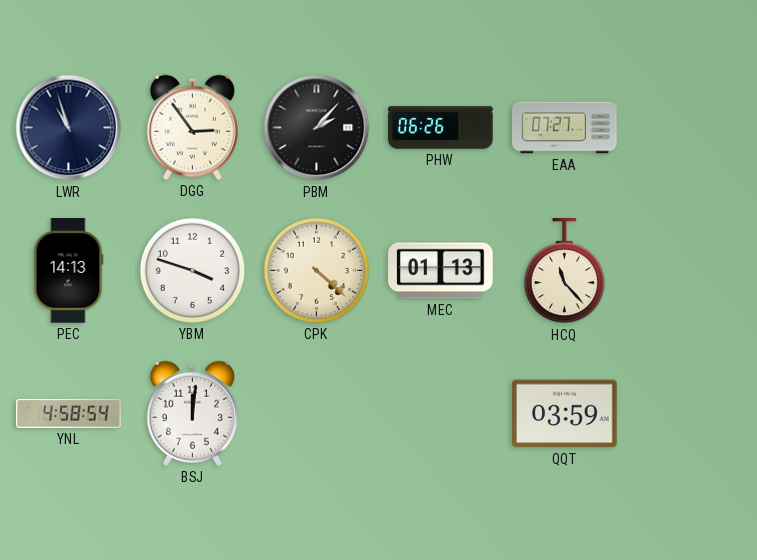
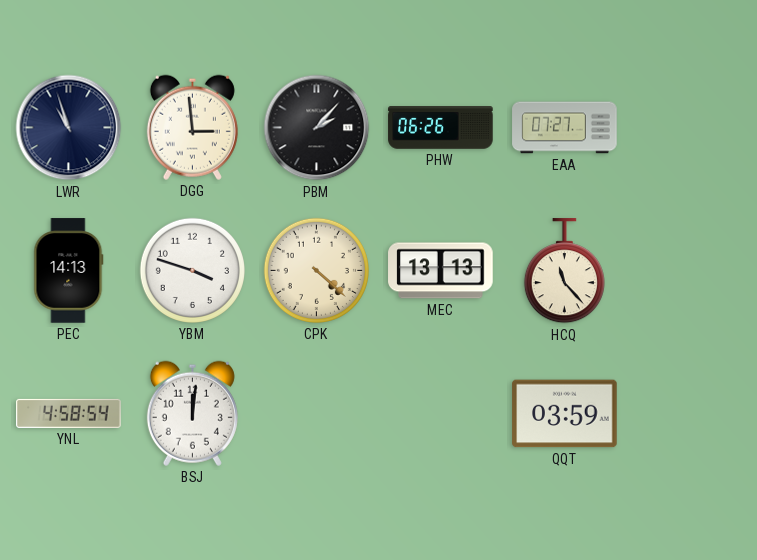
DGG: 2:54 -> 2:59 (192, 127)
MEC: 01:13 -> 13:13 (441, 271)
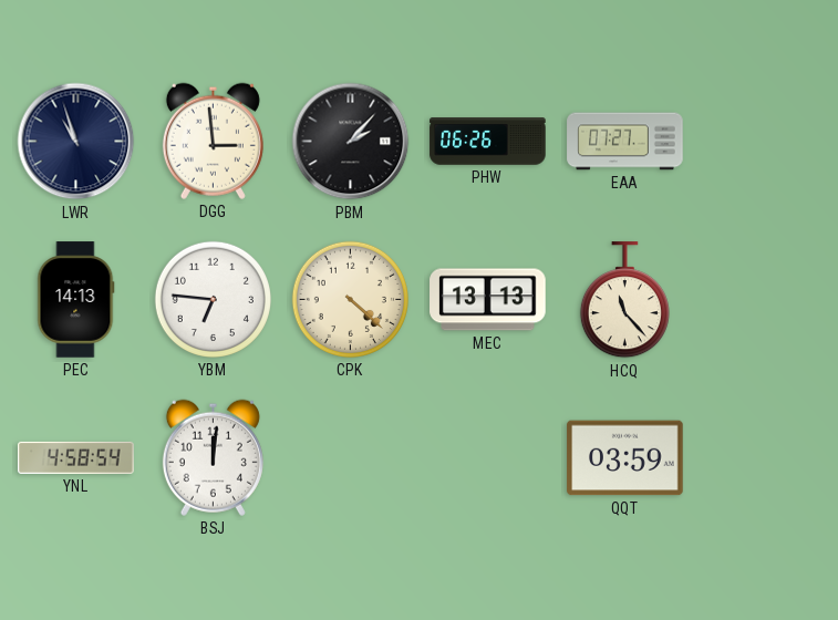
YBM: 3:48 -> 6:46 (213, 299)
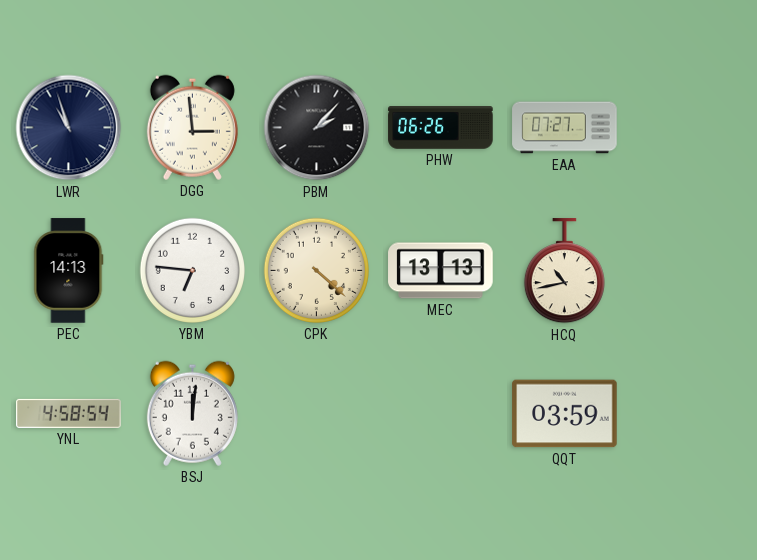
HCQ: 11:23 -> 10:43 (564, 271)
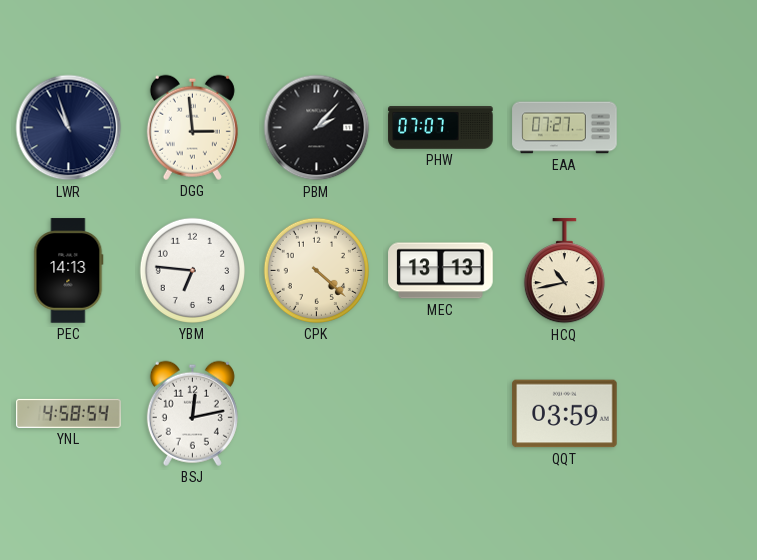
PHW: 06:26 -> 07:07 (441, 128)
BSJ: 12:01 -> 12:13 (192, 413)
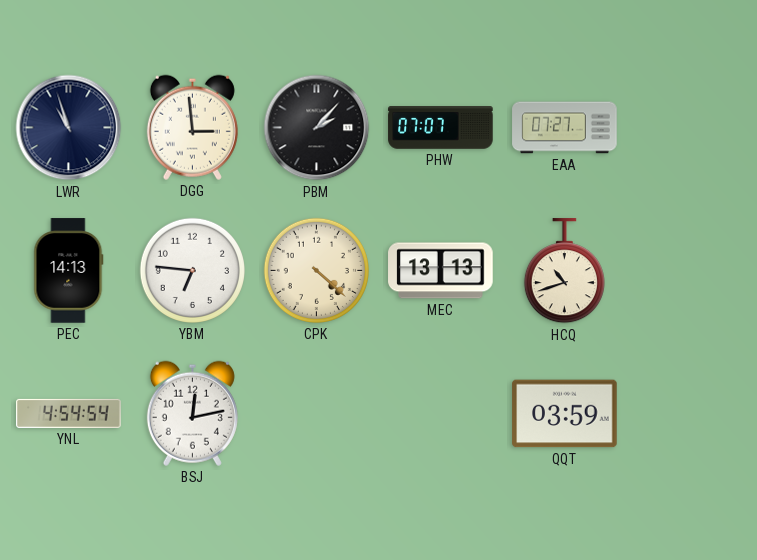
HCQ: 10:43 -> 10:42 (564, 271)
YNL: 4:58 -> 4:54 (69, 413)
